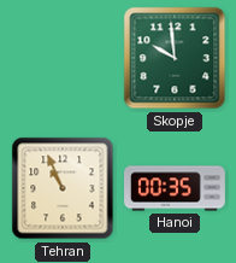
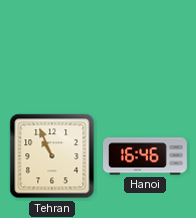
Skopje: 9:59 -> none (175, 58)
Hanoi: 00:35 -> 16:46 (146, 156)
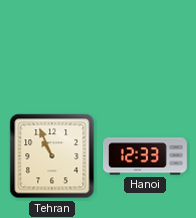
Hanoi: 16:46 -> 12:33 (146, 156)
